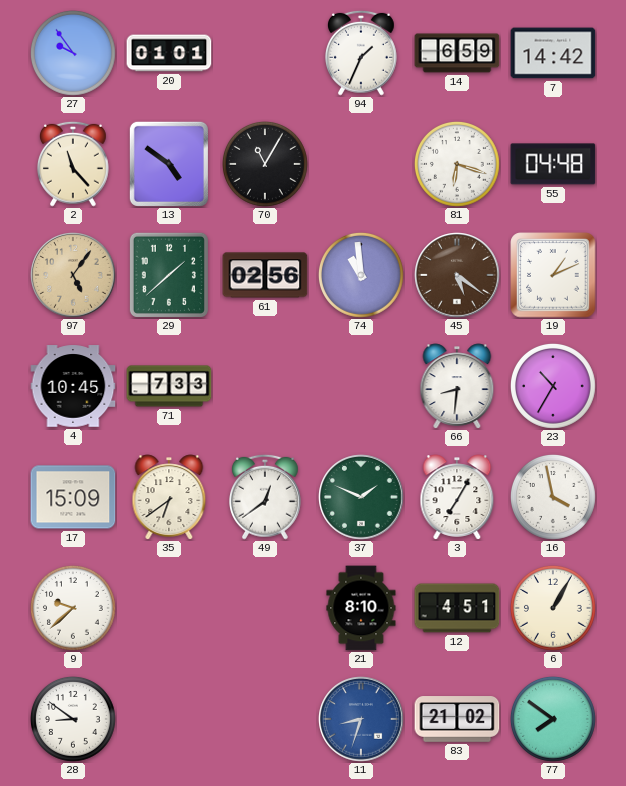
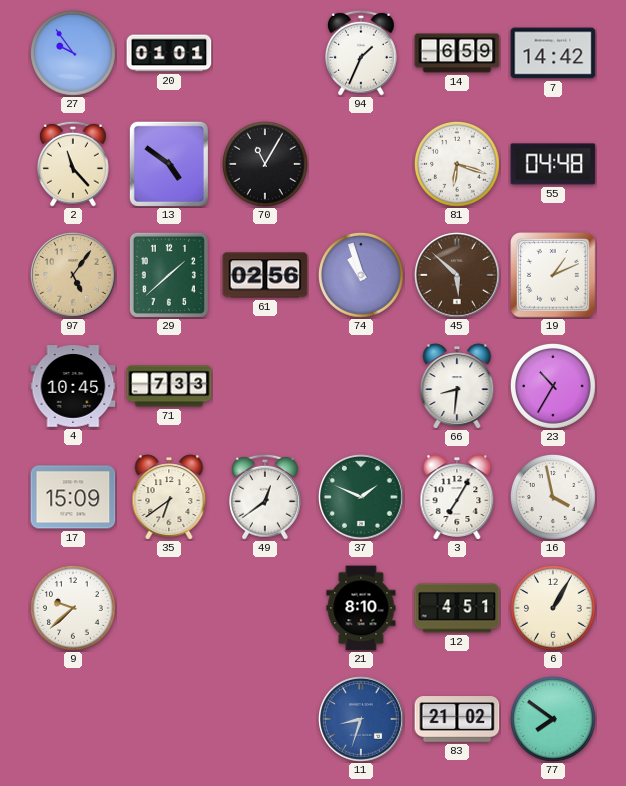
74: 10:59 -> 10:57 (362, 276)
45: 5:21 -> 5:52 (457, 275)
28: 8:51 -> none (74, 720)
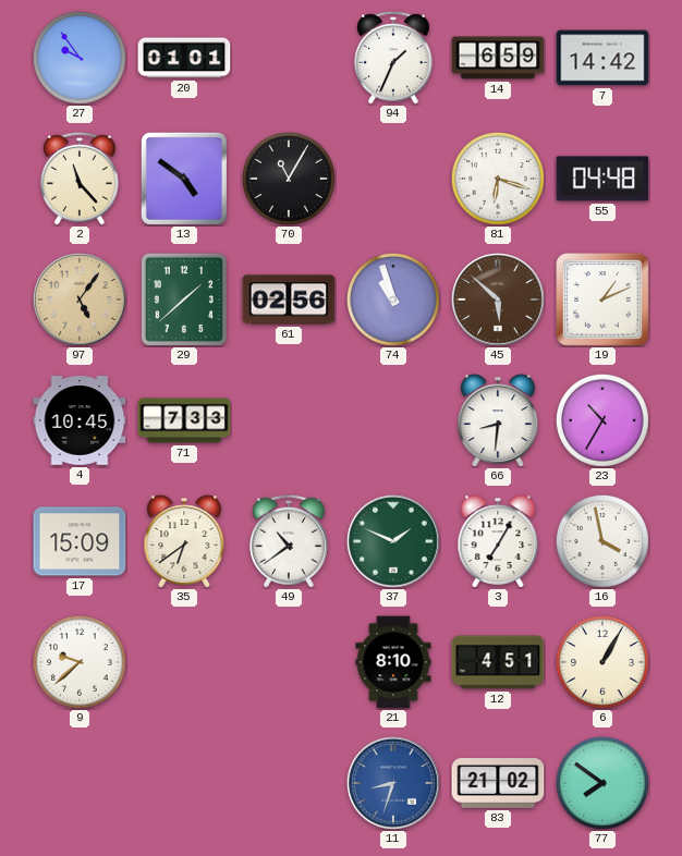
49: 12:39 -> 10:39 (290, 541)
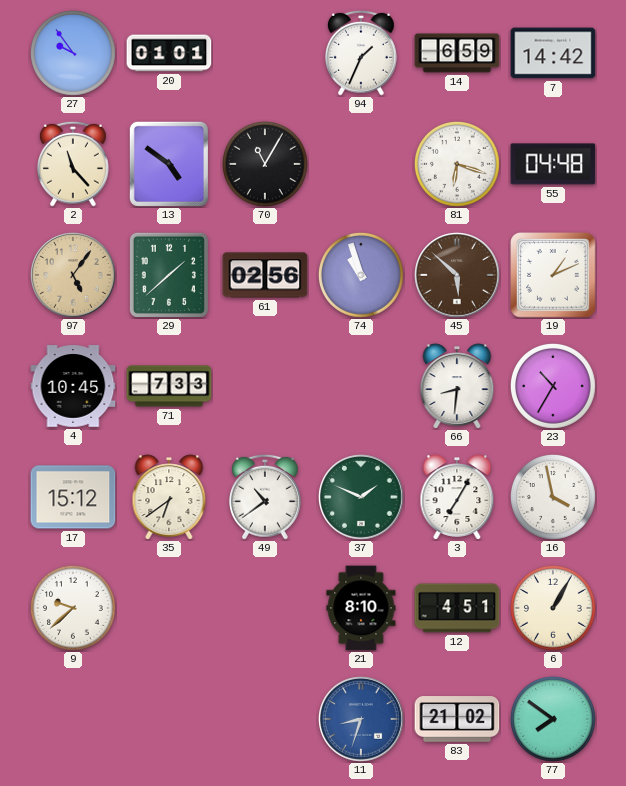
17: 15:09 -> 15:12 (73, 497)
